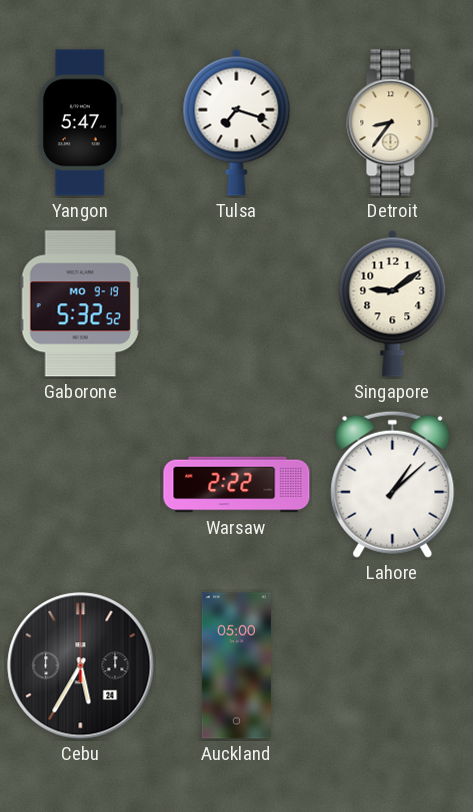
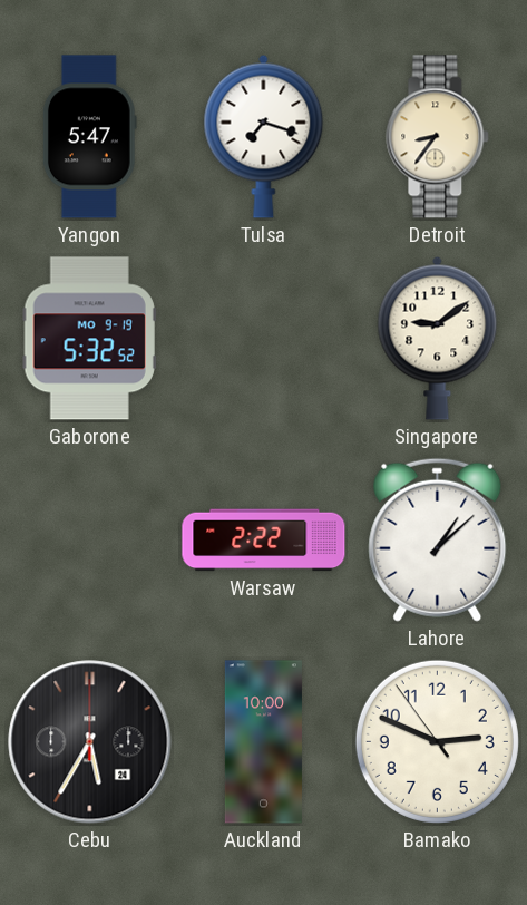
Auckland: 05:00 -> 10:00 (263, 742)
Bamako: none -> 2:48 (437, 741)
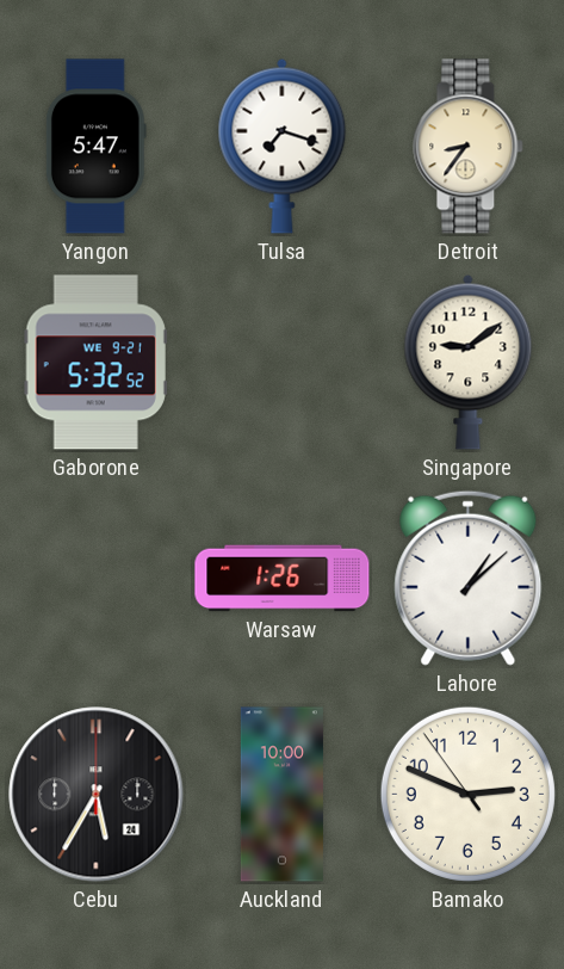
Gaborone date: MO 9-19 -> WE 9-21 (95, 363)
Warsaw: 2:22 -> 1:26 (283, 579)
